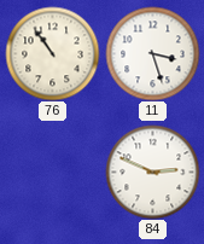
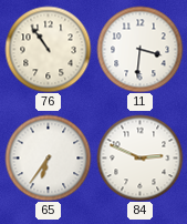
11: 3:27 -> 3:31 (139, 49)
65: none -> 6:36 (48, 157)
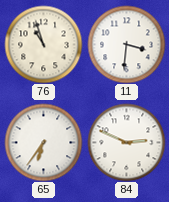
76: 10:54 -> 10:57 (43, 44)
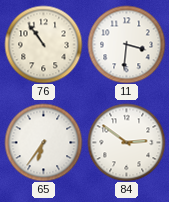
76: 10:57 -> 10:54 (43, 44)
84: 2:49 -> 2:51 (126, 142)
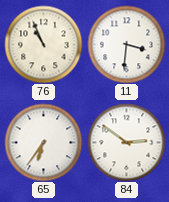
76: 10:54 -> 10:56 (43, 44)
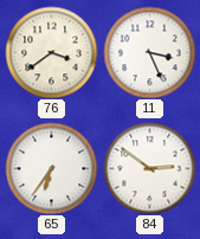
76: 10:56 -> 3:39 (51, 52)
11: 3:31 -> 3:26 (149, 52)
